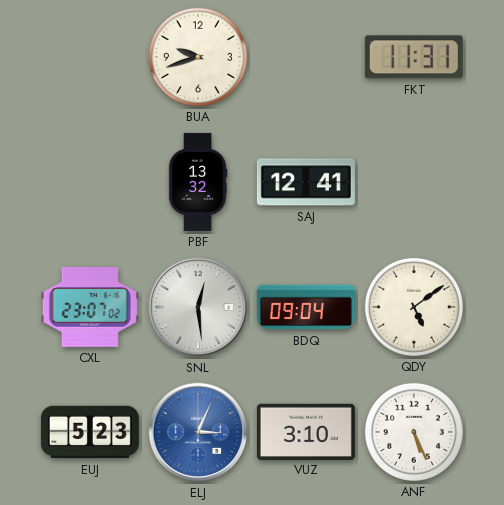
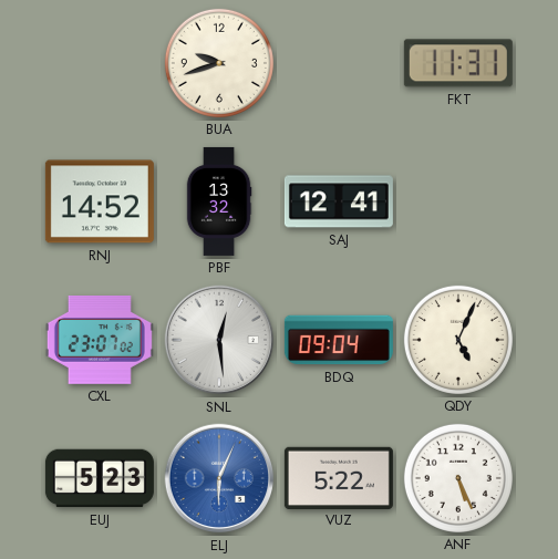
RNJ: none -> 14:52 (100, 201)
QDY: 5:09 -> 5:04 (458, 340)
ELJ: 3:04 -> 6:04 (219, 478)
VUZ: 3:10 -> 5:22 (339, 477)
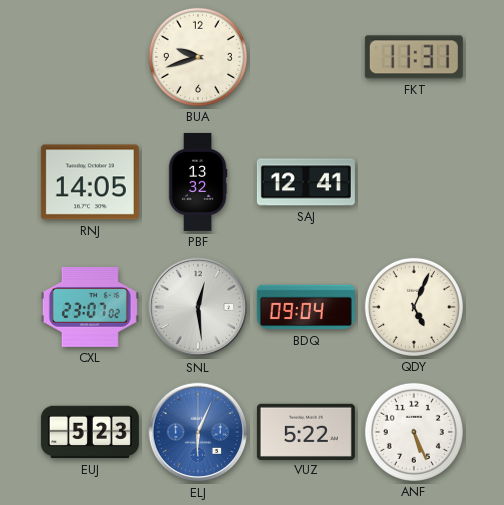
RNJ: 14:52 -> 14:05 (90, 182)
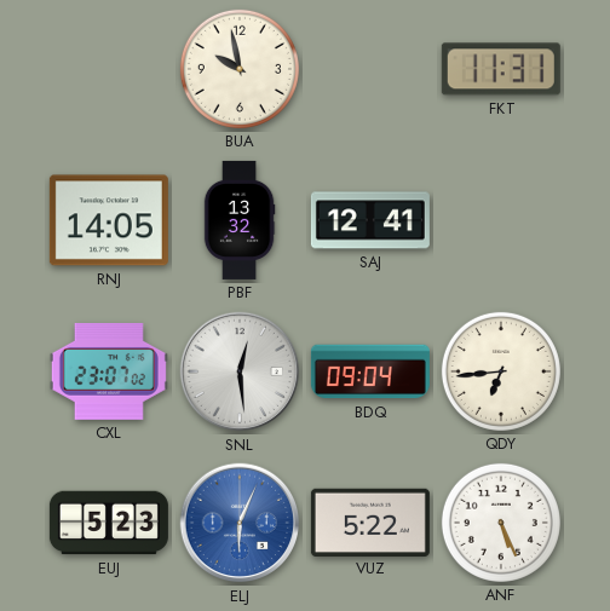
BUA: 9:42 -> 9:58 (240, 69)
QDY: 5:04 -> 6:44 (501, 371)
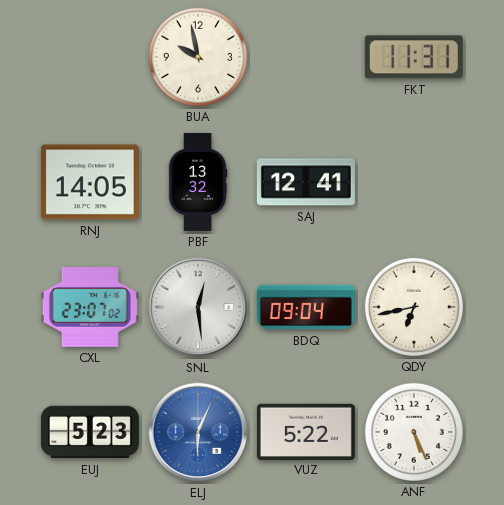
QDY: 6:44 -> 6:43 (414, 307)
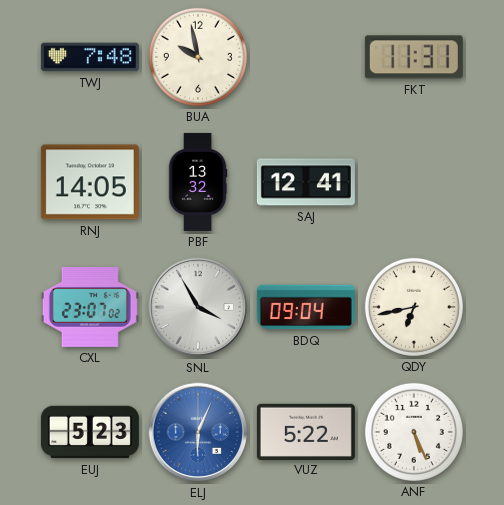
TWJ: none -> 7:48 (90, 57)
SNL: 12:29 -> 3:55 (198, 307)
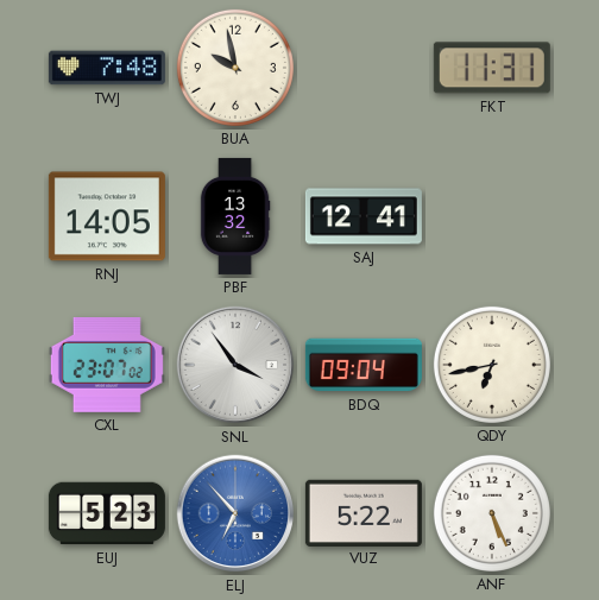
SNL: 3:55 -> 3:54 (235, 365)
ELJ: 6:04 -> 6:53 (235, 513)
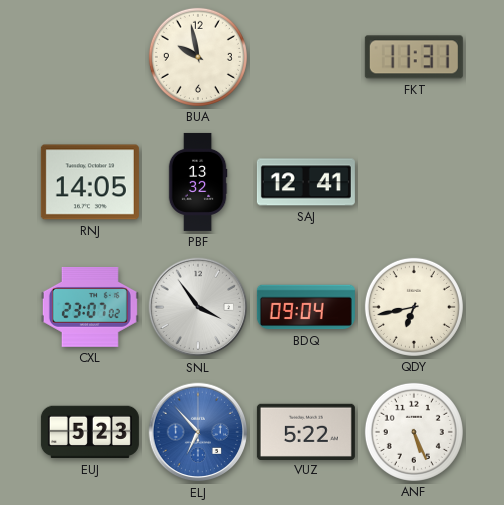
TWJ: 7:48 -> none (107, 68)
